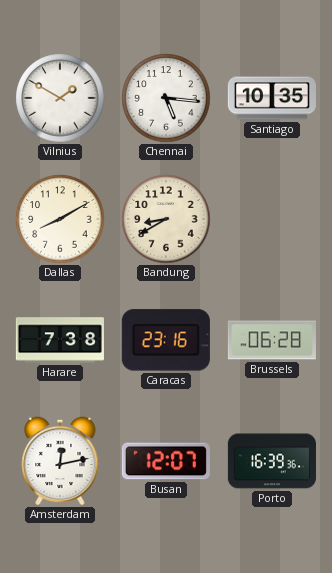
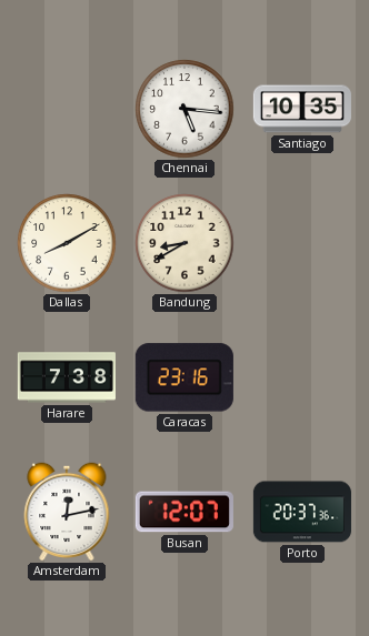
Vilnius: 1:50 -> none (60, 98)
Brussels: 06:28 -> none (272, 340)
Porto: 16:39 -> 20:37 (302, 512)
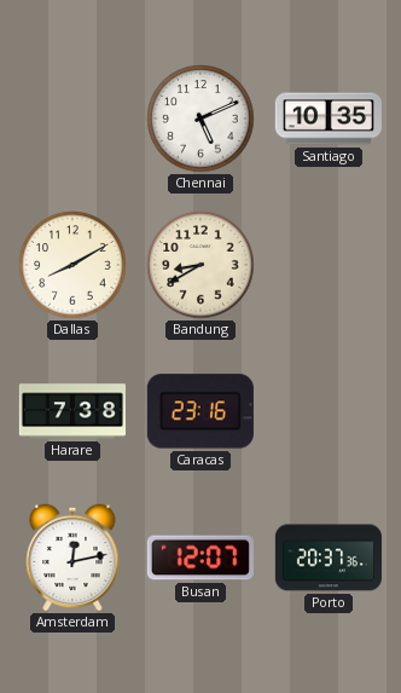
Chennai: 5:16 -> 5:11 (200, 119)
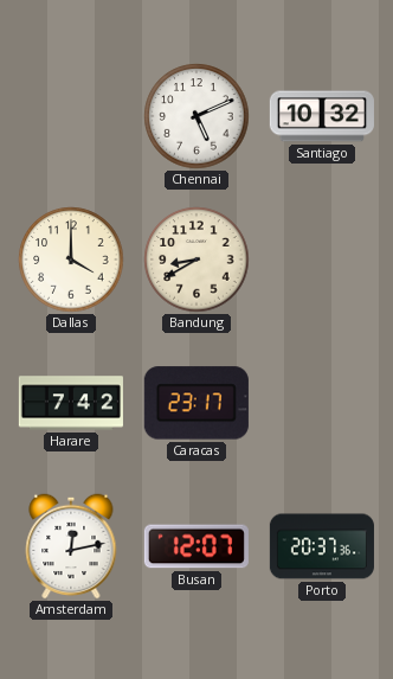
Santiago: 10:35 -> 10:32 (322, 116)
Dallas: 8:10 -> 4:00 (71, 260)
Harare: 7:38 -> 7:42 (71, 403)
Caracas: 23:16 -> 23:17 (196, 403)
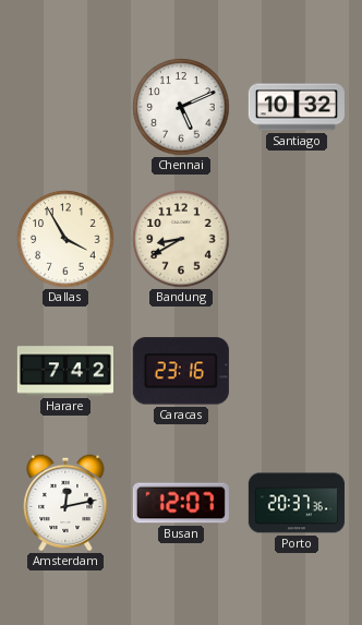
Dallas: 4:00 -> 3:55 (65, 239)
Caracas: 23:17 -> 23:16 (181, 371)
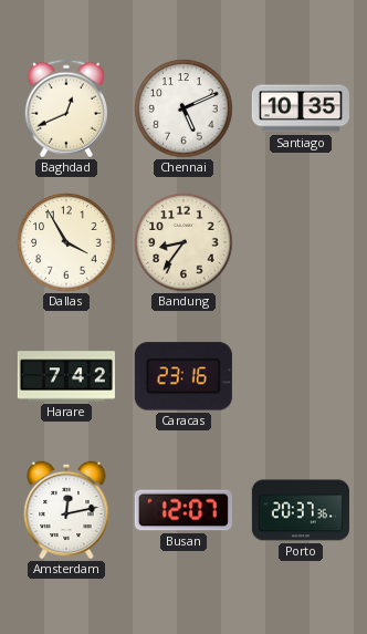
Baghdad: none -> 12:41 (66, 108)
Santiago: 10:32 -> 10:35 (301, 108)
Bandung: 8:40 -> 8:36 (183, 242)
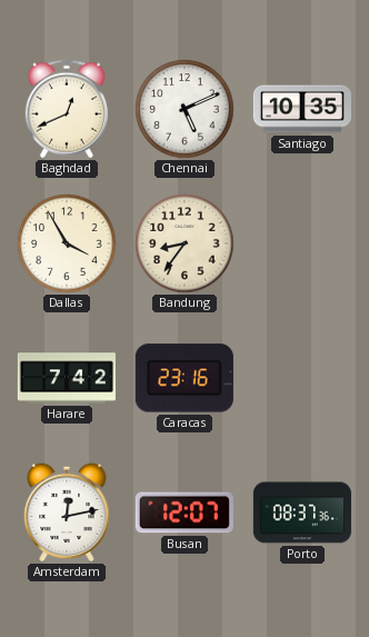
Porto: 20:37 -> 08:37 (302, 512)
